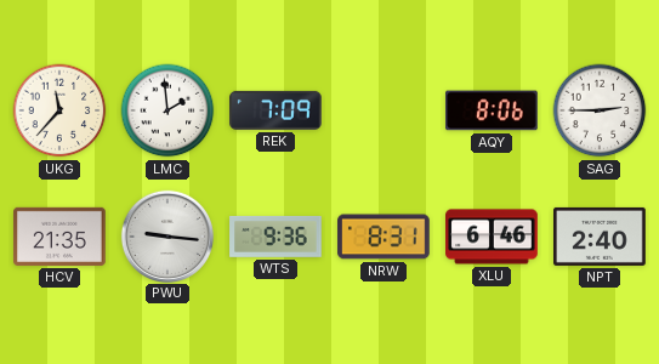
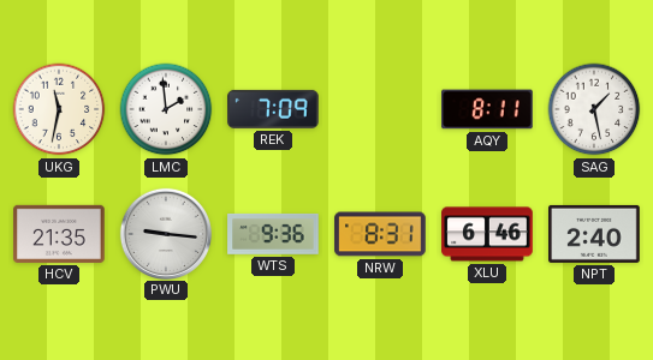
UKG: 11:37 -> 11:32 (59, 109)
AQY: 8:06 -> 8:11 (487, 109)
SAG: 2:45 -> 1:28 (594, 109)
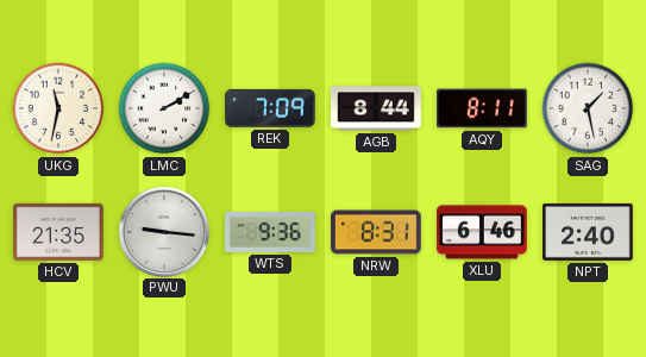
LMC: 1:59 -> 2:10 (164, 108)
AGB: none -> 8:44 (376, 108)
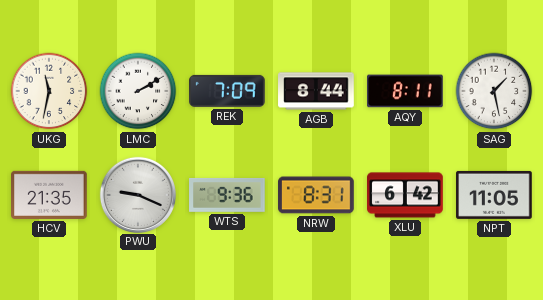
PWU: 9:16 -> 9:19 (137, 194)
XLU: 6:46 -> 6:42 (405, 195)
NPT: 2:40 -> 11:05 (494, 195)
